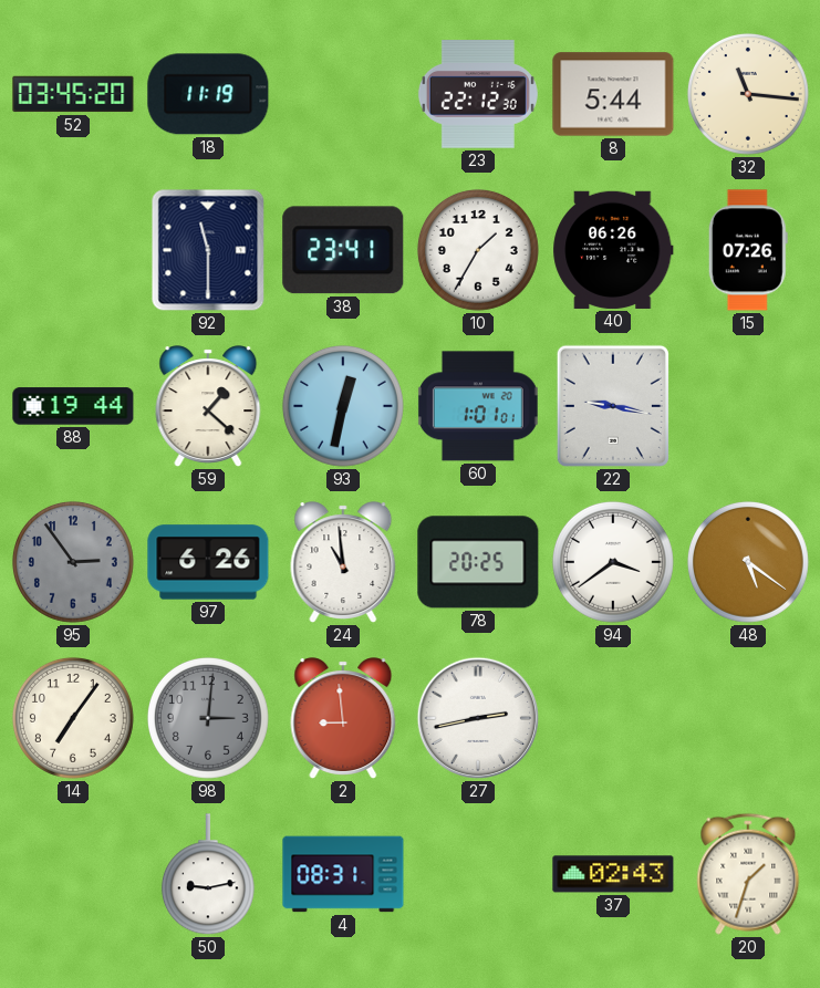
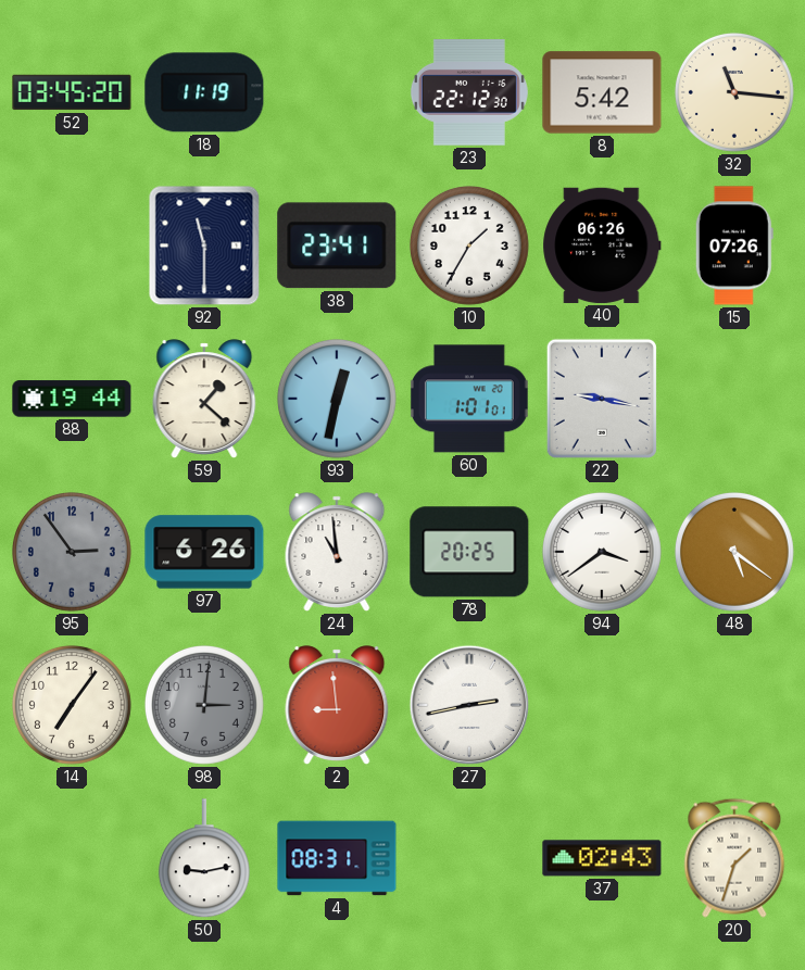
8: 5:44 -> 5:42 (602, 92)
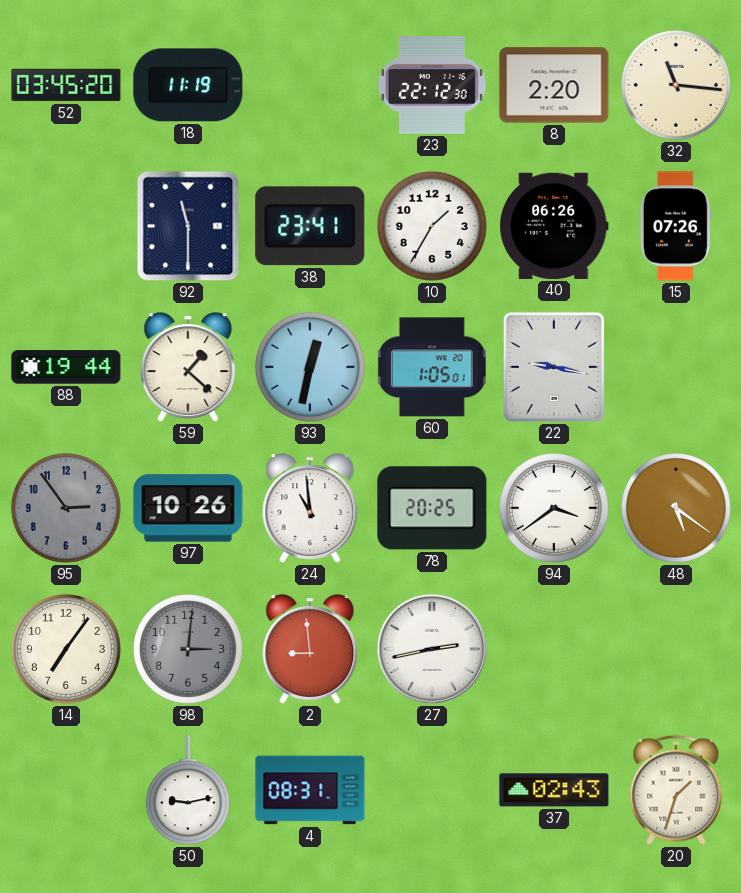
8: 5:42 -> 2:20 (554, 85)
60: 1:01 -> 1:05 (432, 367)
97: 6:26 -> 10:26 (188, 508)
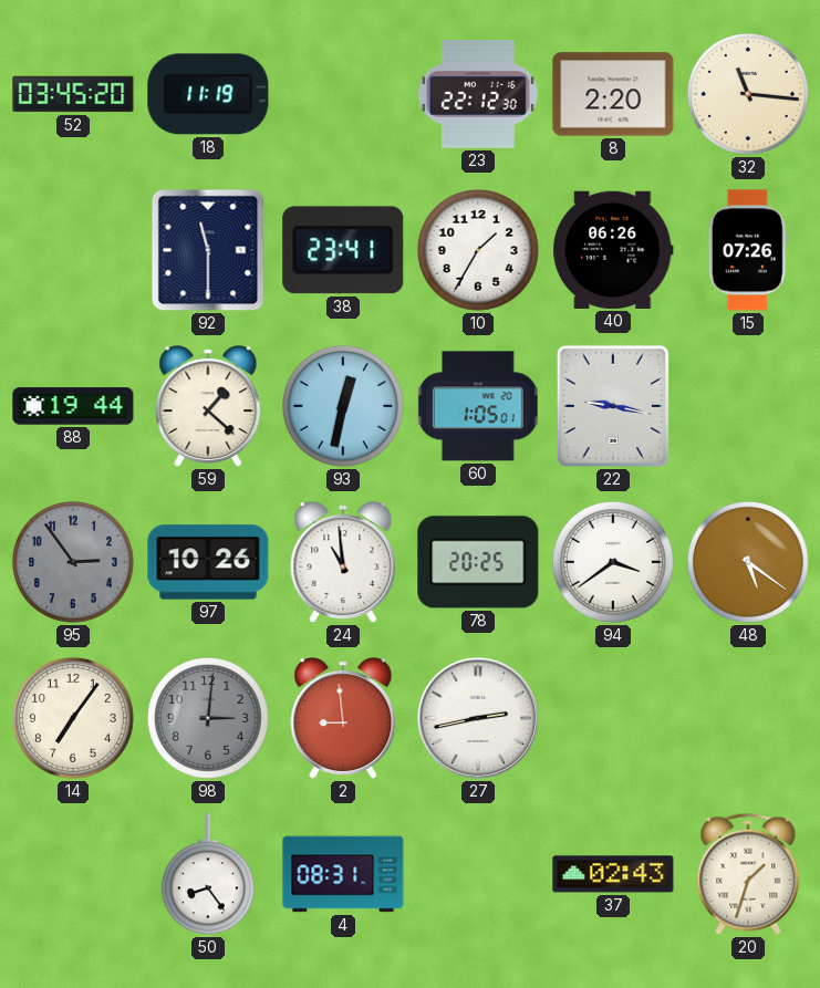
50: 9:13 -> 8:24 (208, 875)
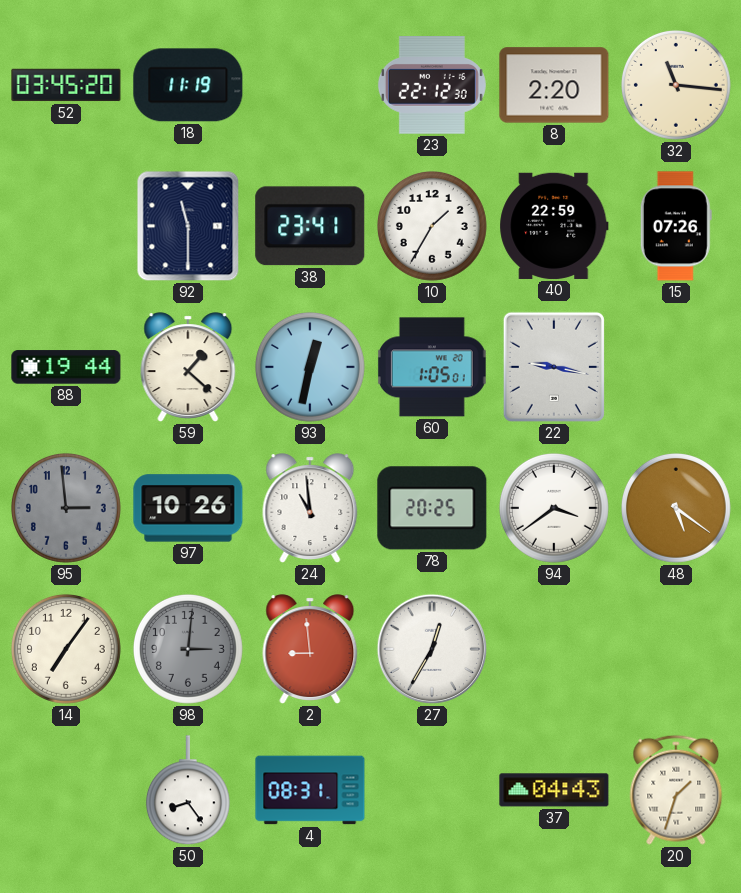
40: 06:26 -> 22:59 (554, 226)
95: 2:54 -> 2:59 (66, 508)
27: 2:43 -> 12:35 (432, 649)
37: 02:43 -> 04:43 (554, 790)
